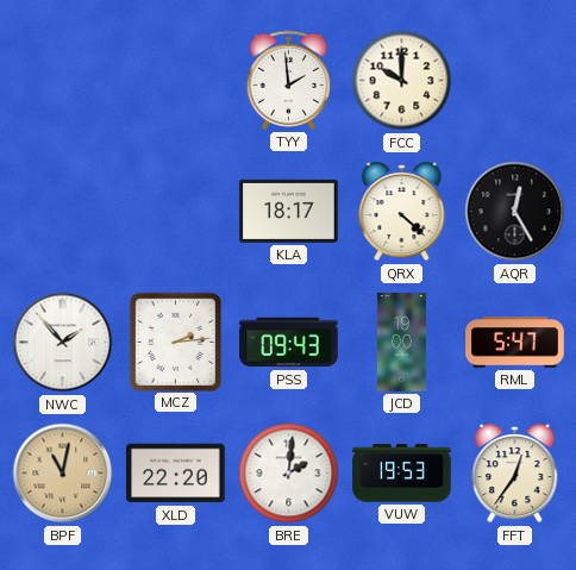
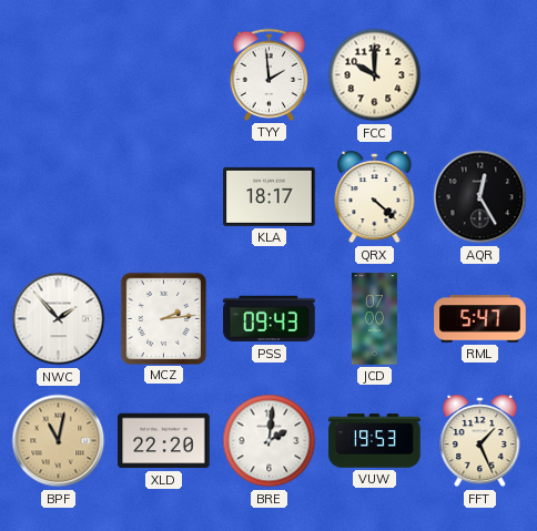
JCD: 19:00 -> 07:00 (374, 319)
FFT: 12:36 -> 1:26 (480, 441)
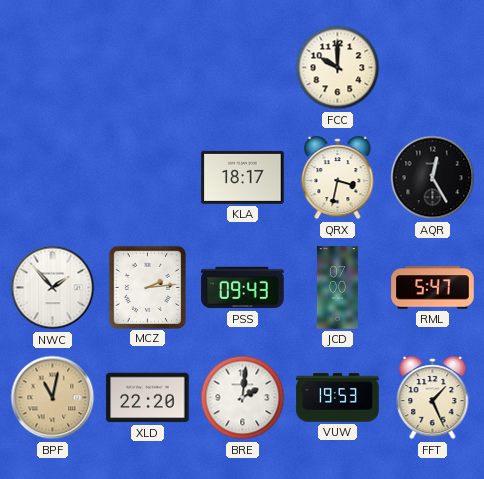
TYY: 1:59 -> none (268, 74)
QRX: 4:22 -> 3:32 (338, 178)
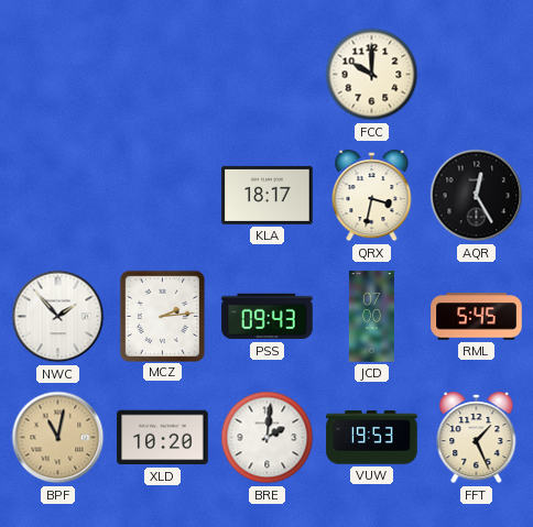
RML: 5:47 -> 5:45 (477, 317)
XLD: 22:20 -> 10:20 (163, 438)
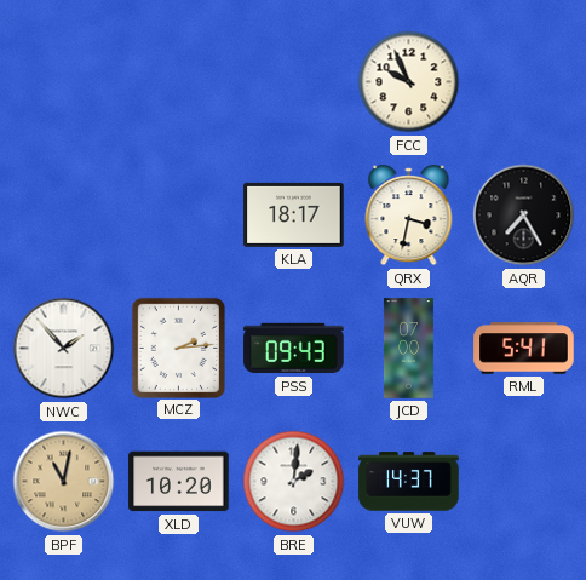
FCC: 10:00 -> 9:56 (409, 82)
AQR: 12:25 -> 7:25 (524, 216)
RML: 5:45 -> 5:41 (524, 349)
VUW: 19:53 -> 14:37 (409, 482)
FFT: 1:26 -> none (477, 438)
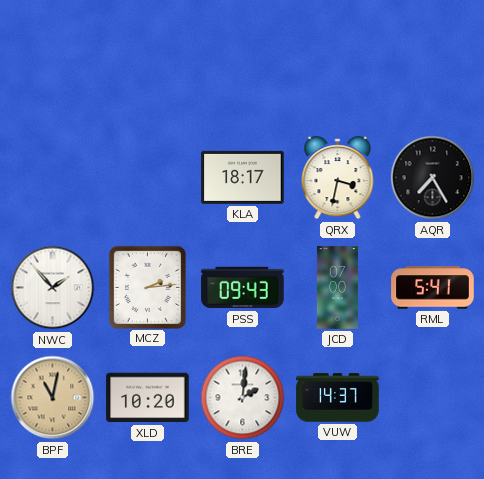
FCC: 9:56 -> none (409, 82)
